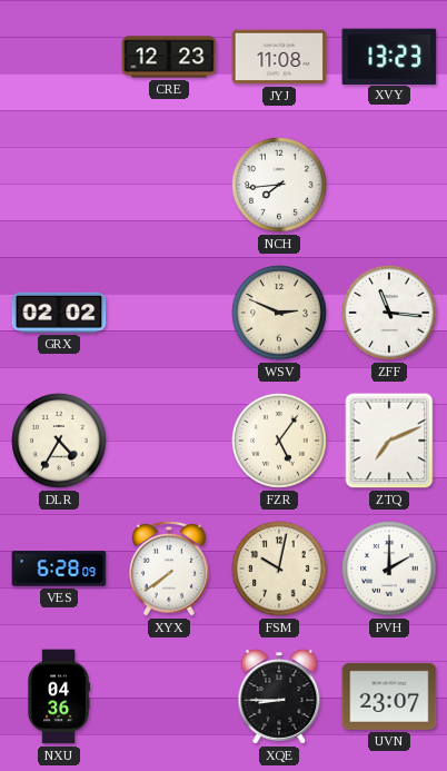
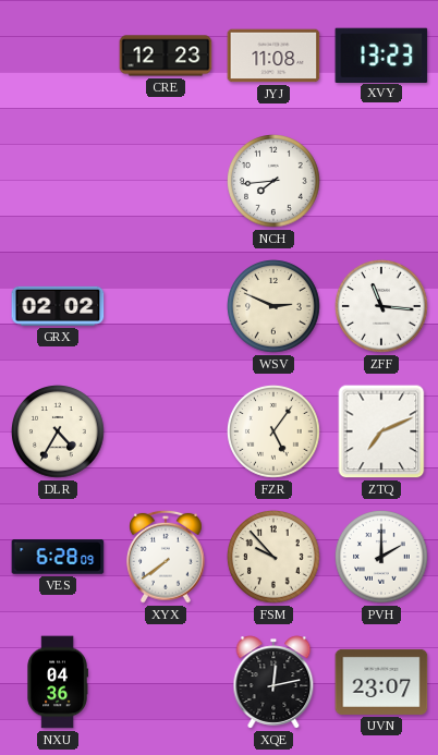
FSM: 10:02 -> 9:53 (273, 557)
XQE: 8:45 -> 12:13 (273, 682)
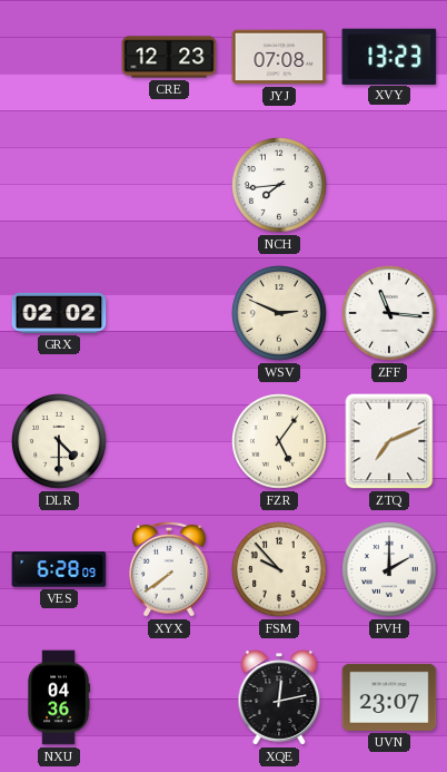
JYJ: 11:08 -> 07:08 (279, 57)
DLR: 4:35 -> 4:30 (59, 441)
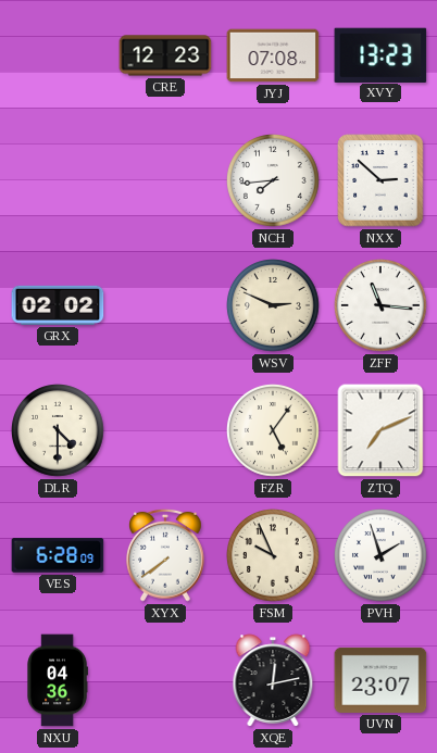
NXX: none -> 2:52 (380, 180)
FSM: 9:53 -> 9:56 (273, 555)
PVH: 2:00 -> 1:57 (380, 555)
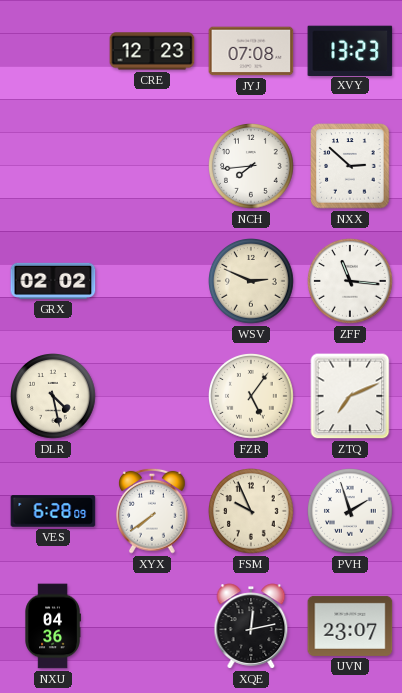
DLR: 4:30 -> 4:28 (53, 396)
